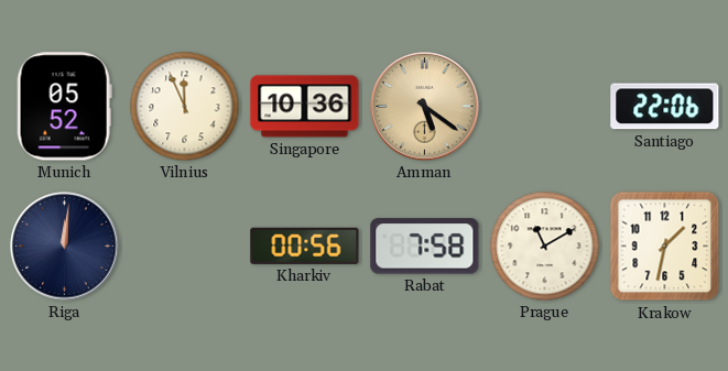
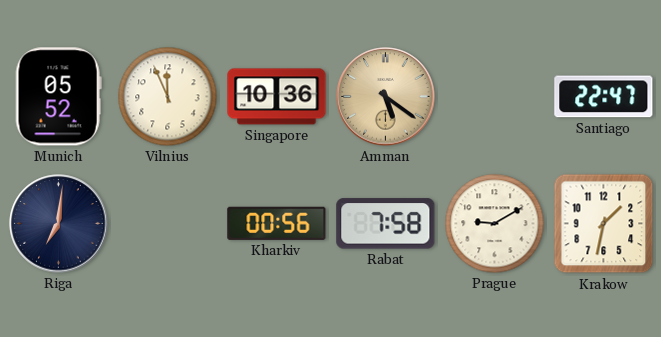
Santiago: 22:06 -> 22:47 (604, 97)
Riga: 12:01 -> 7:01 (59, 224)
Prague: 11:10 -> 9:10 (495, 224)
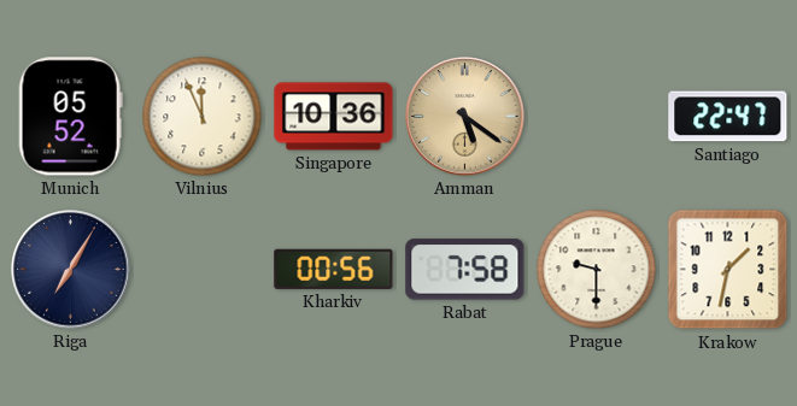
Riga: 7:01 -> 7:05 (71, 270)
Prague: 9:10 -> 9:30 (597, 270)
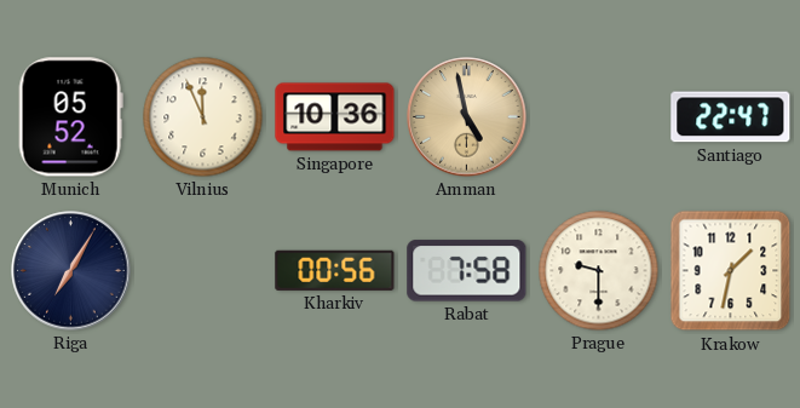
Amman: 5:21 -> 4:58 (467, 117)
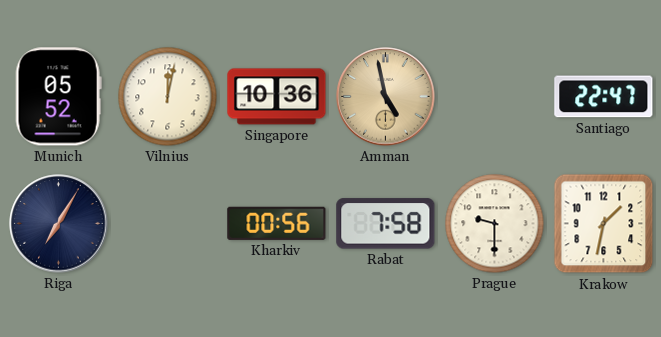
Vilnius: 11:56 -> 12:02 (168, 97)
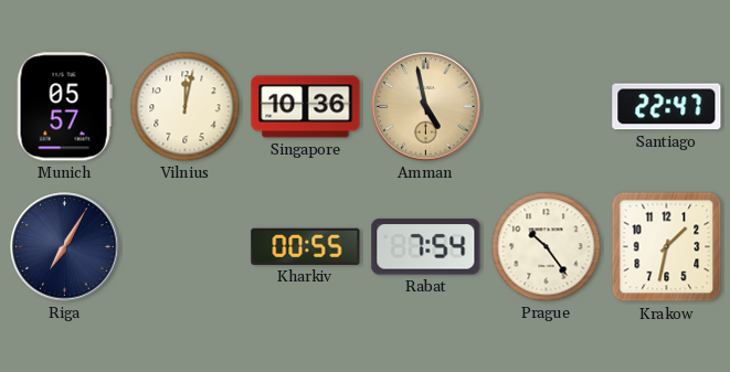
Munich: 05:52 -> 05:57 (64, 107)
Kharkiv: 00:56 -> 00:55 (306, 246)
Rabat: 7:58 -> 7:54 (426, 247)
Prague: 9:30 -> 10:24 (547, 247)
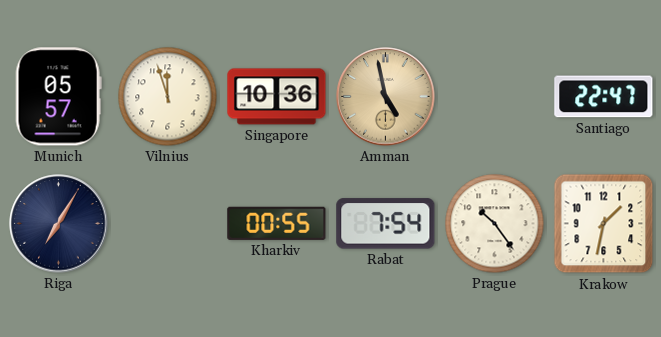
Vilnius: 12:02 -> 11:57 (168, 97)
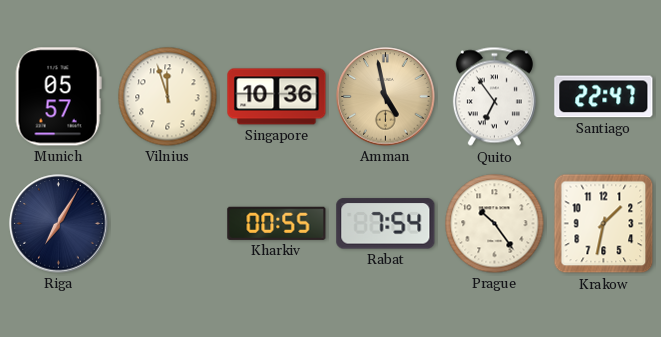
Quito: none -> 6:54 (494, 97)
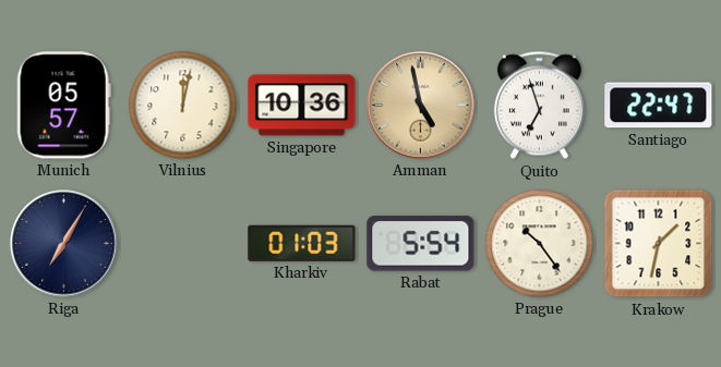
Vilnius: 11:57 -> 12:02 (183, 106)
Quito: 6:54 -> 6:57 (539, 106)
Kharkiv: 00:55 -> 01:03 (302, 243)
Rabat: 7:54 -> 5:54 (421, 244)
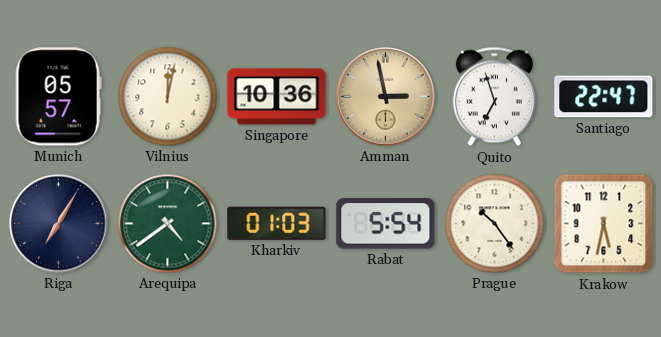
Amman: 4:58 -> 2:58 (386, 97)
Arequipa: none -> 4:39 (168, 224)
Krakow: 1:32 -> 5:32 (604, 224)
